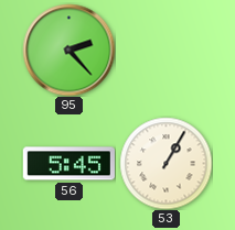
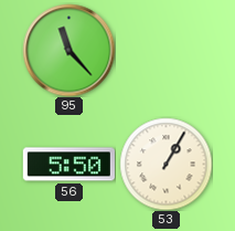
95: 2:23 -> 11:23 (68, 50)
56: 5:45 -> 5:50 (68, 165)
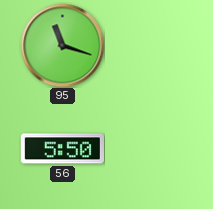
95: 11:23 -> 11:18 (62, 45)
53: 1:05 -> none (165, 164)
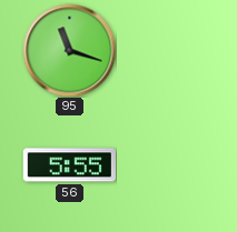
56: 5:50 -> 5:55 (69, 165)
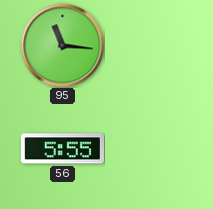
95: 11:18 -> 11:16 (62, 45)
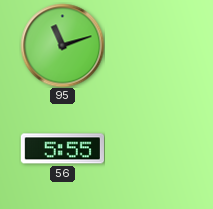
95: 11:16 -> 11:12 (62, 45)
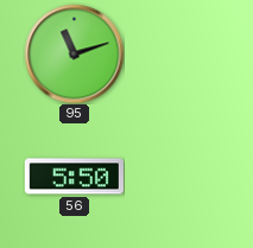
56: 5:55 -> 5:50 (74, 177)
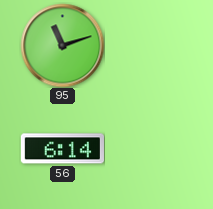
56: 5:50 -> 6:14 (62, 149)
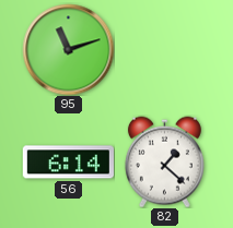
82: none -> 1:22 (164, 161)
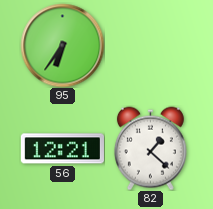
95: 11:12 -> 6:36 (62, 45)
56: 6:14 -> 12:21 (62, 149)
